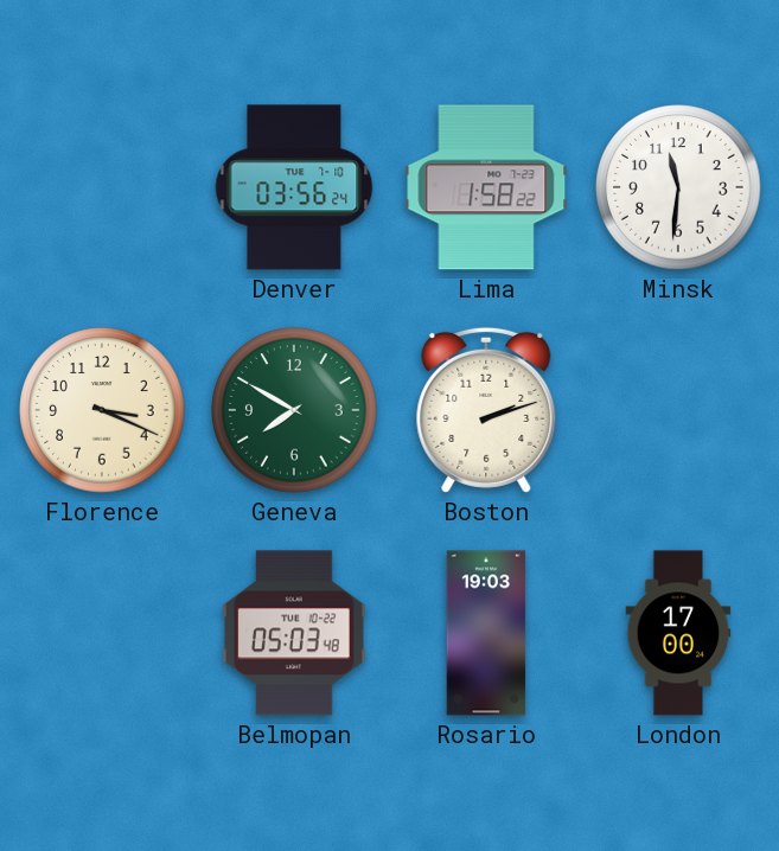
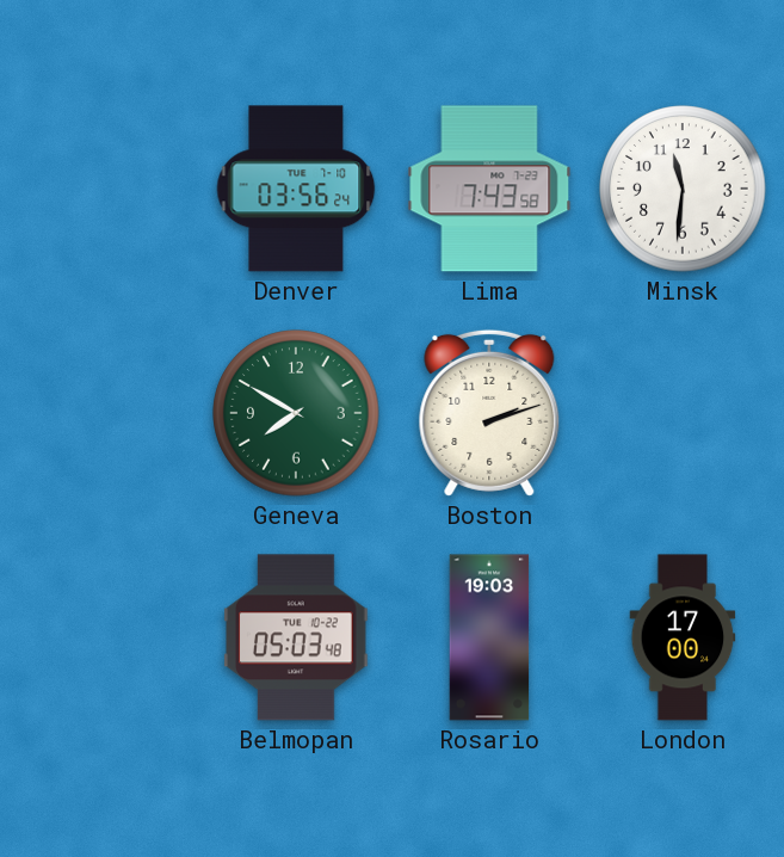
Lima: 1:58 -> 7:43 (489, 189)
Florence: 3:19 -> none (102, 410)
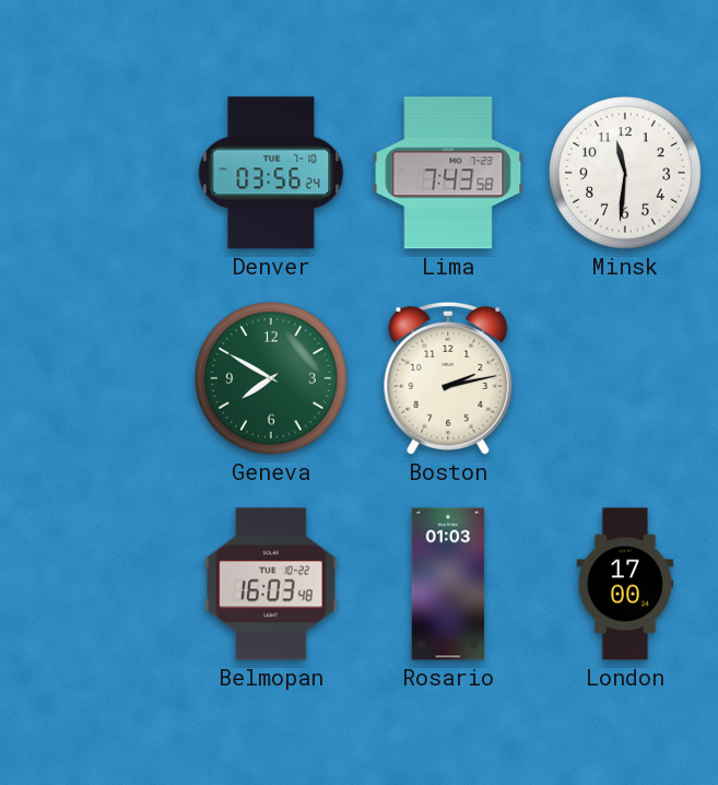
Boston: 2:12 -> 2:13 (448, 378)
Belmopan: 05:03 -> 16:03 (271, 584)
Rosario: 19:03 -> 01:03 (448, 584)
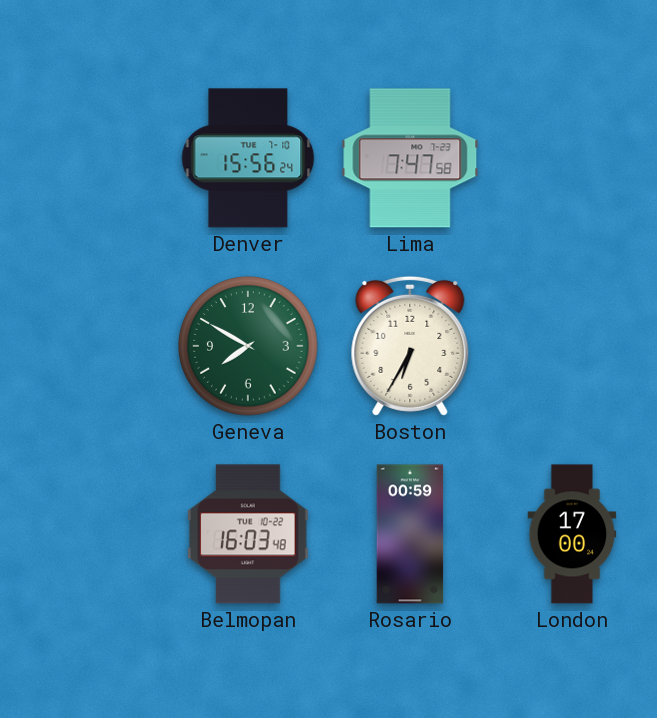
Denver: 03:56 -> 15:56 (248, 158)
Lima: 7:43 -> 7:47 (410, 158)
Minsk: 11:31 -> none (625, 173)
Boston: 2:13 -> 6:35 (410, 346)
Rosario: 01:03 -> 00:59 (410, 534)
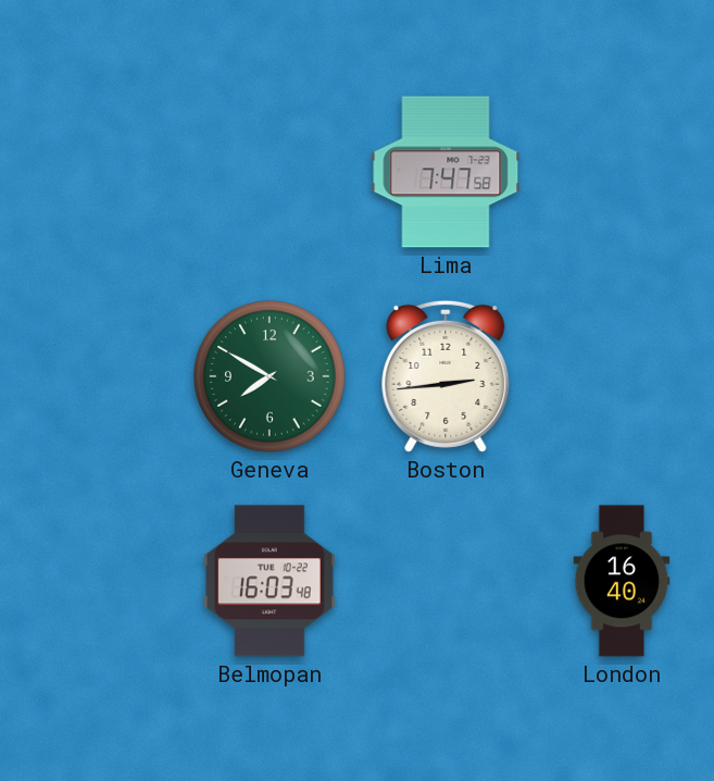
Denver: 15:56 -> none (248, 158)
Boston: 6:35 -> 2:44 (446, 376)
Rosario: 00:59 -> none (410, 534)
London: 17:00 -> 16:40 (622, 581)
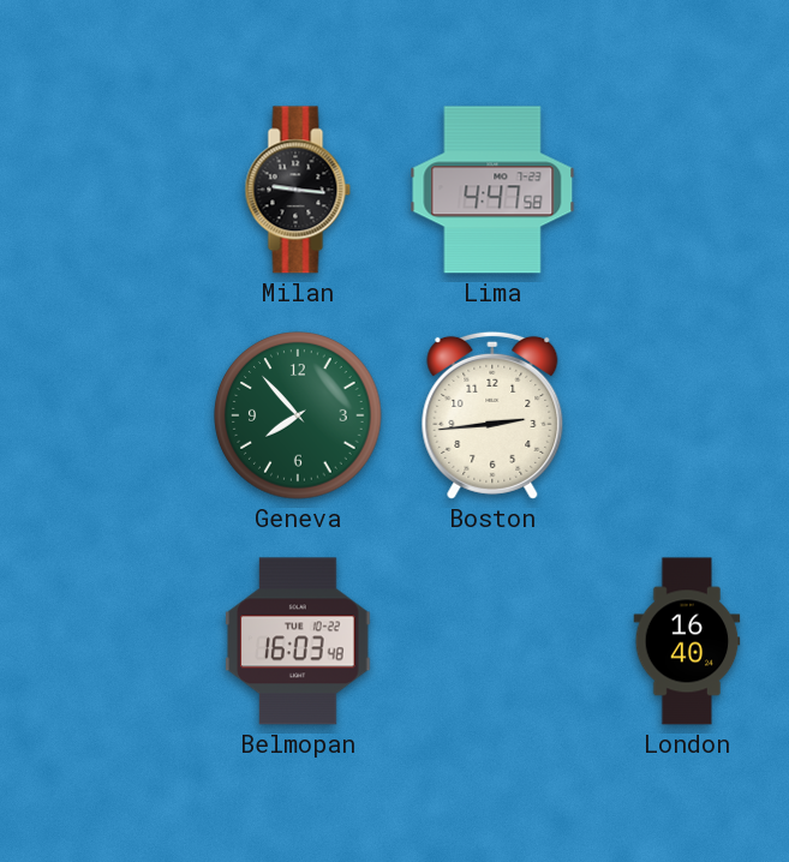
Milan: none -> 9:16 (298, 190)
Lima: 7:47 -> 4:47 (492, 190)
Geneva: 7:50 -> 7:53 (298, 415)
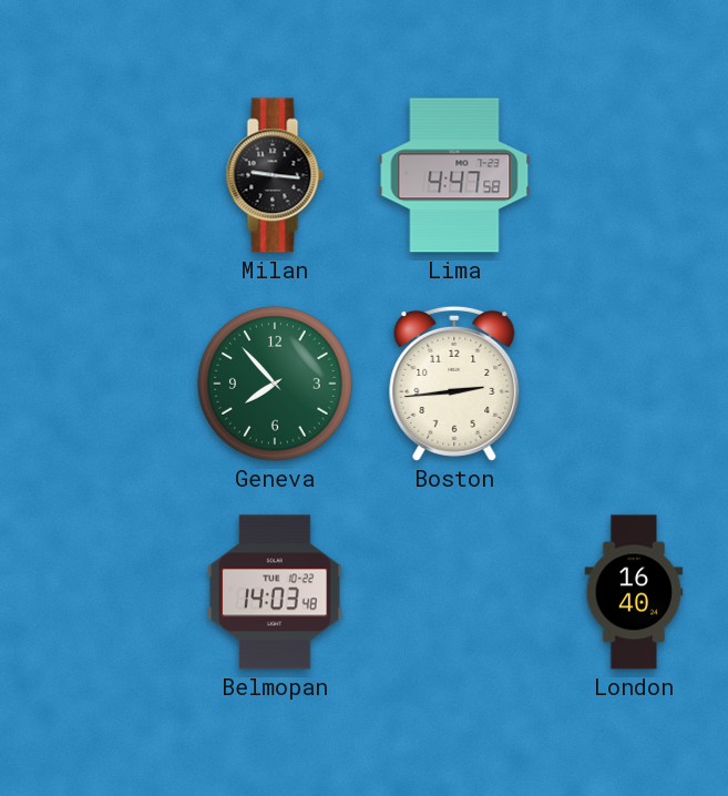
Belmopan: 16:03 -> 14:03 (275, 592)
